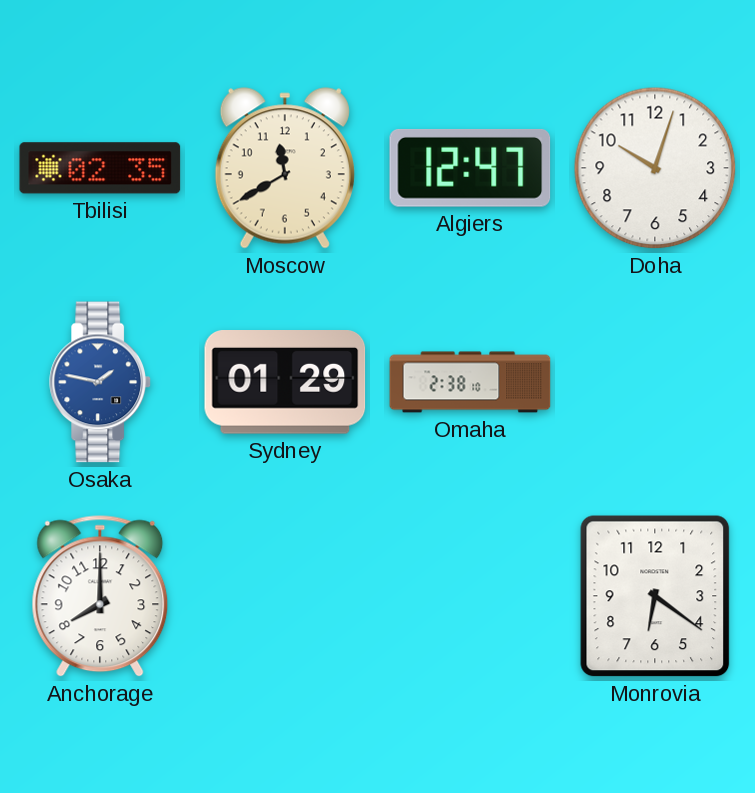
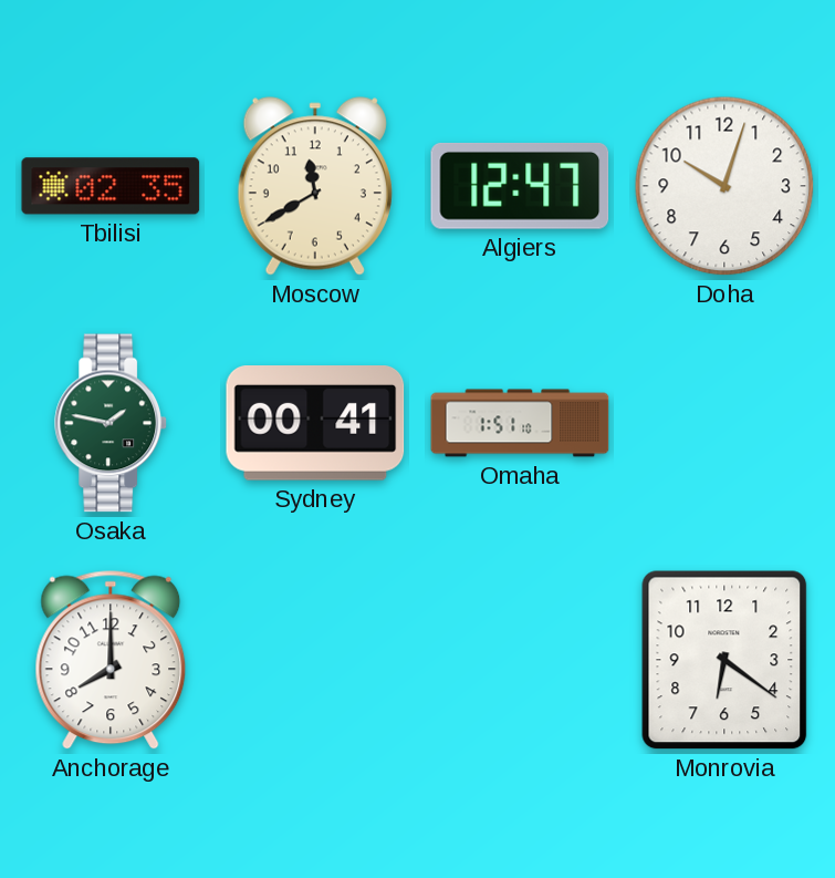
Osaka dial: blue -> green (111, 423)
Sydney: 01:29 -> 00:41 (315, 424)
Omaha: 2:38 -> 1:51 (520, 423)
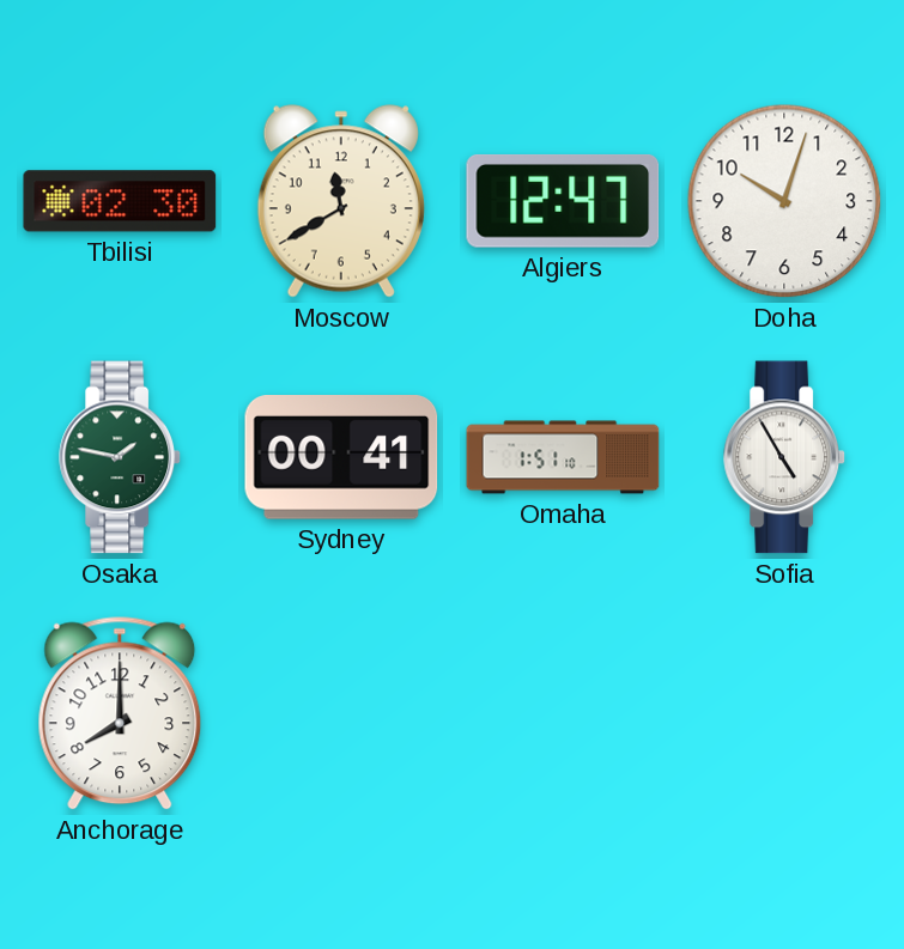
Tbilisi: 02:35 -> 02:30 (120, 201)
Sofia: none -> 4:55 (784, 457)
Monrovia: 6:21 -> none (724, 660)
